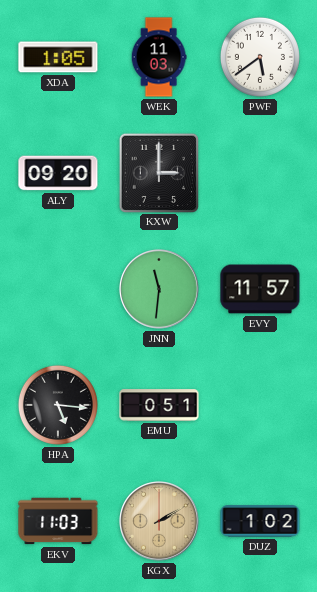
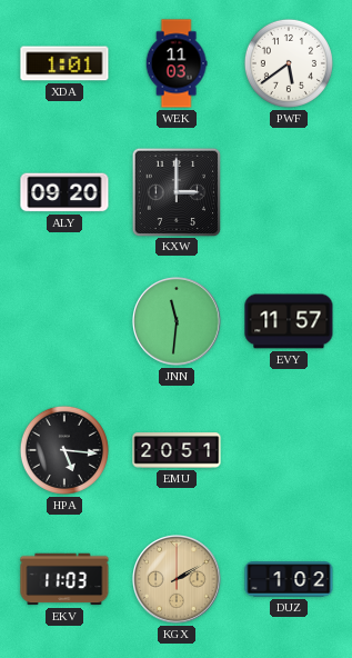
XDA: 1:05 -> 1:01 (64, 63)
EMU: 0:51 -> 20:51 (177, 450)
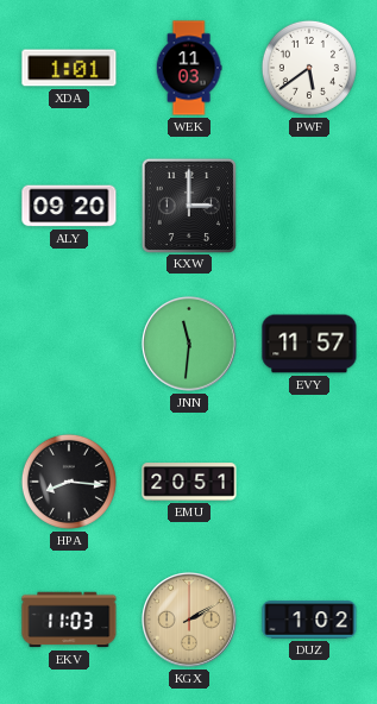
HPA: 5:16 -> 8:16 (69, 482)
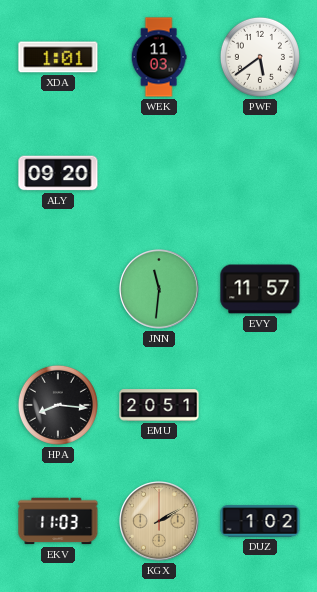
KXW: 3:00 -> none (188, 205)
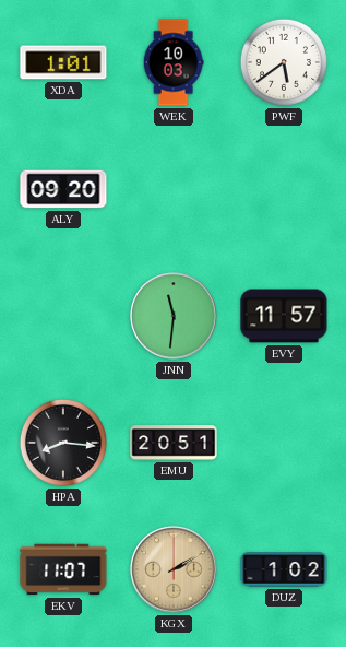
WEK: 11:03 -> 10:03 (174, 62)
EKV: 11:03 -> 11:07 (63, 569)
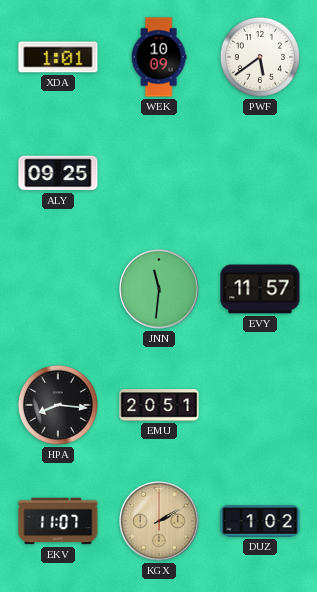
WEK: 10:03 -> 10:09 (159, 57)
ALY: 09:20 -> 09:25 (58, 173)
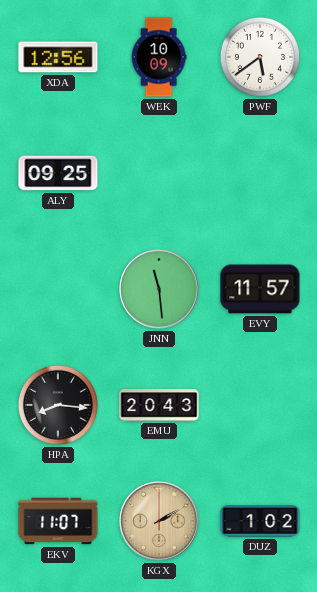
XDA: 1:01 -> 12:56 (58, 57)
JNN: 11:31 -> 11:29 (160, 290)
EMU: 20:51 -> 20:43 (159, 405)
